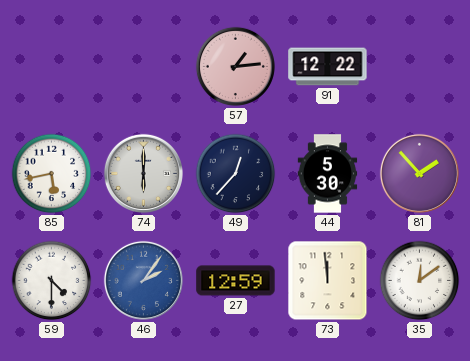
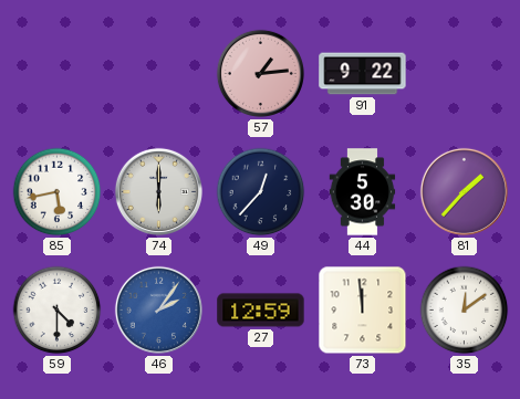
91: 12:22 -> 9:22 (363, 74)
81: 1:53 -> 1:37 (464, 191)
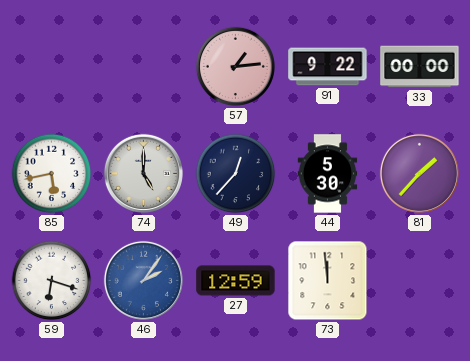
33: none -> 00:00 (420, 67)
74: 6:00 -> 5:00 (143, 173)
59: 4:30 -> 6:18 (52, 281)
35: 12:09 -> none (465, 311)
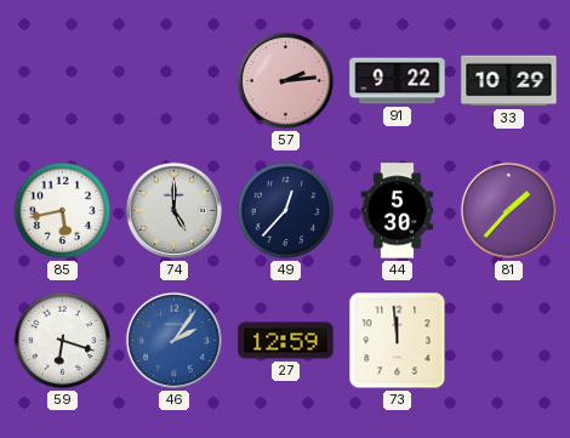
57: 1:14 -> 2:14 (285, 80)
33: 00:00 -> 10:29 (509, 81)
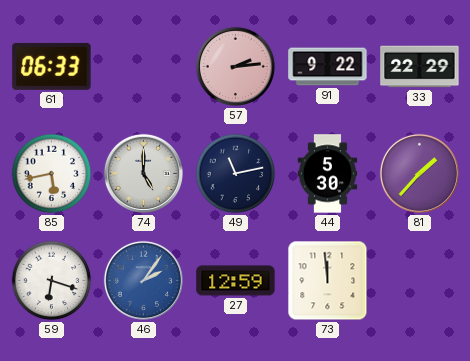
61: none -> 06:33 (52, 66)
33: 10:29 -> 22:29 (420, 67)
49: 12:37 -> 11:13 (236, 174)
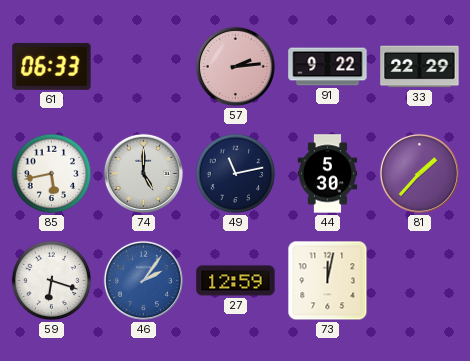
73: 11:59 -> 12:02 (328, 281)
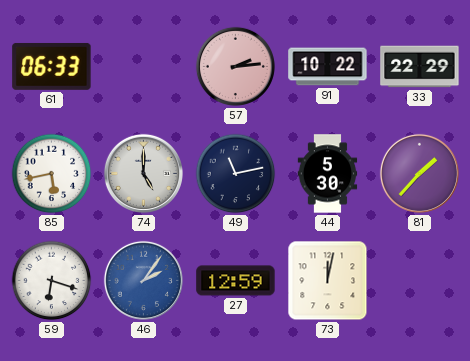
91: 9:22 -> 10:22 (328, 67)
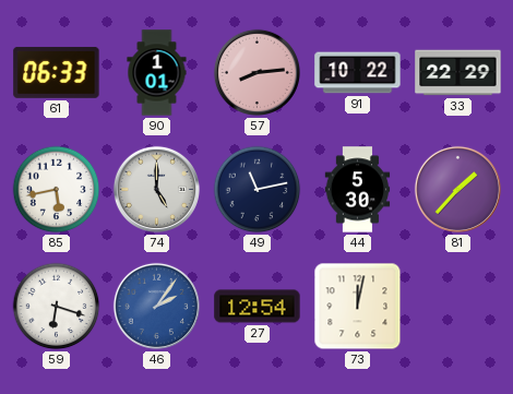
90: none -> 1:01 (157, 73)
57: 2:14 -> 8:14 (256, 72)
27: 12:59 -> 12:54 (258, 307)
